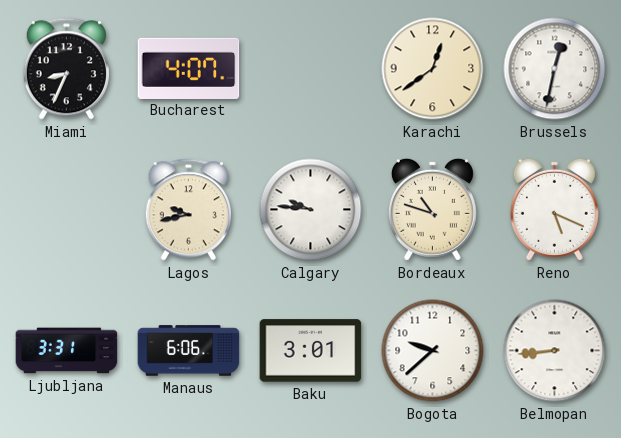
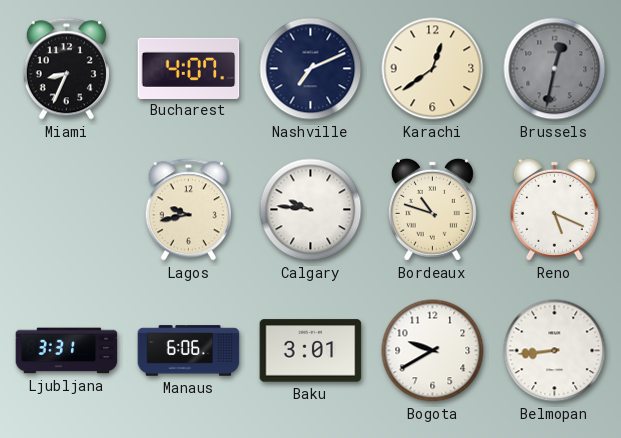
Nashville: none -> 7:11 (311, 69)
Brussels dial: white -> grey (555, 69)
Bogota: 9:38 -> 9:40 (433, 351)
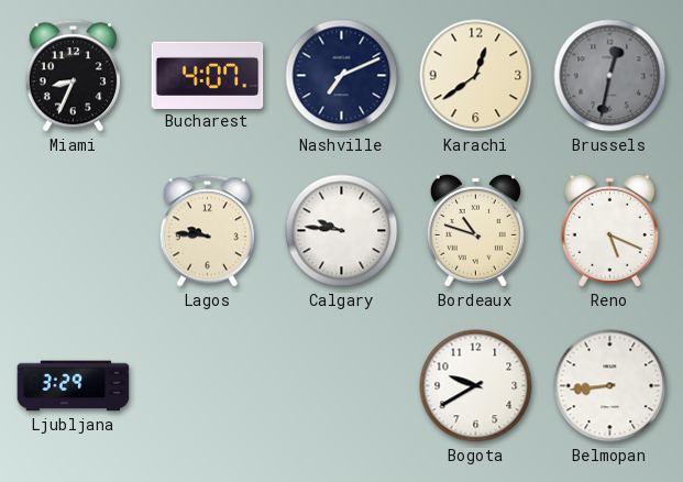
Lagos: 9:43 -> 9:46 (207, 231)
Ljubljana: 3:31 -> 3:29 (74, 386)
Manaus: 6:06 -> none (189, 351)
Baku: 3:01 -> none (311, 351)
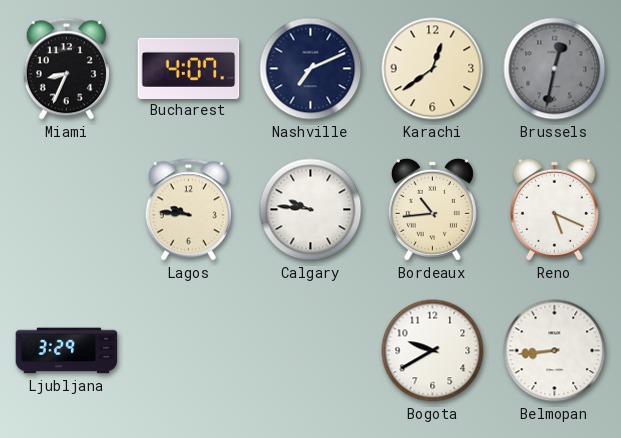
Bordeaux: 10:48 -> 10:44 (432, 209)
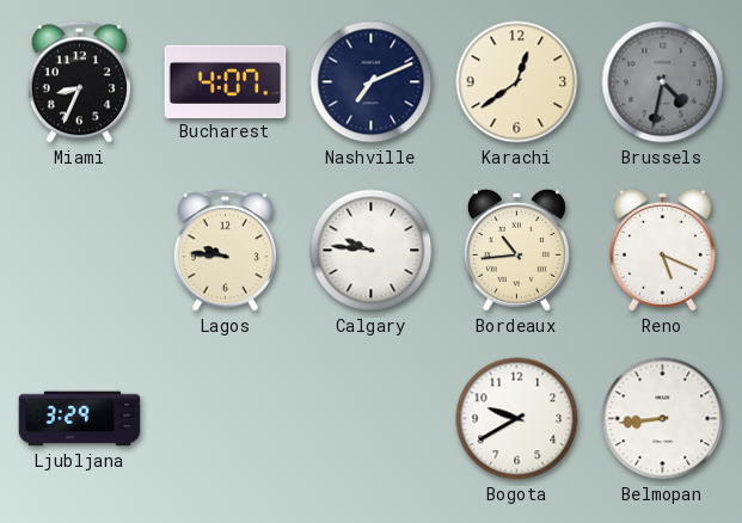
Brussels: 12:32 -> 4:32 (663, 82)
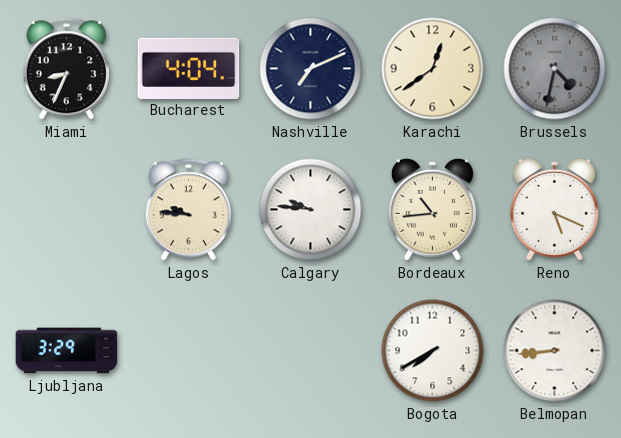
Bucharest: 4:07 -> 4:04 (189, 68)
Bogota: 9:40 -> 7:40 (433, 351)
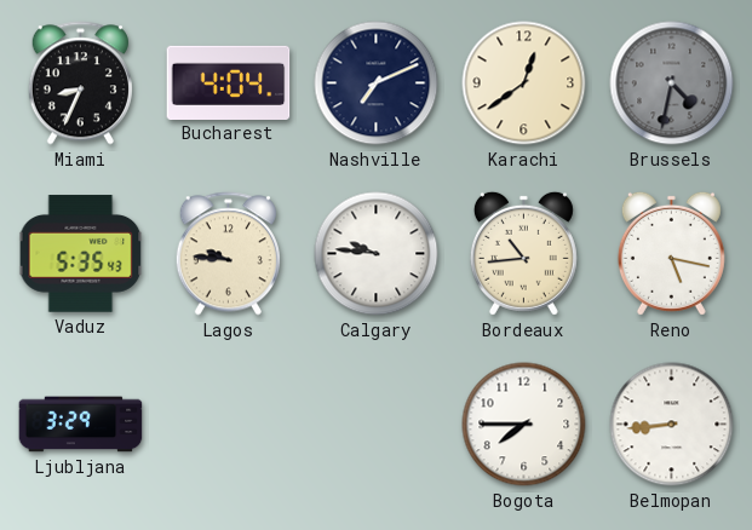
Vaduz: none -> 5:35 (81, 254)
Reno: 5:19 -> 5:17 (671, 253)
Bogota: 7:40 -> 7:45 (524, 425)
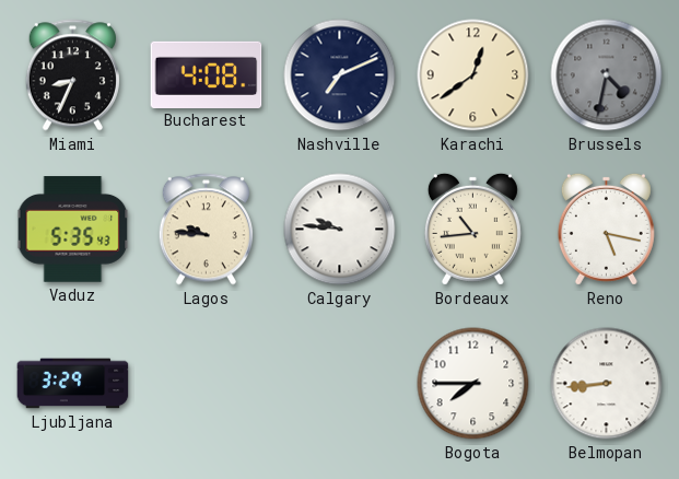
Bucharest: 4:04 -> 4:08 (207, 74)
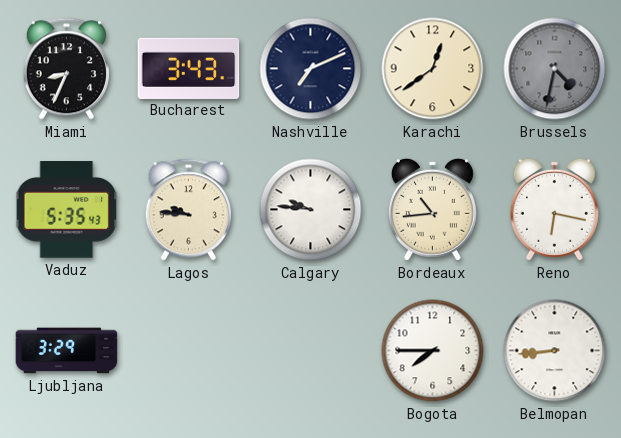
Bucharest: 4:08 -> 3:43 (189, 68)
Reno: 5:17 -> 6:17 (554, 209)
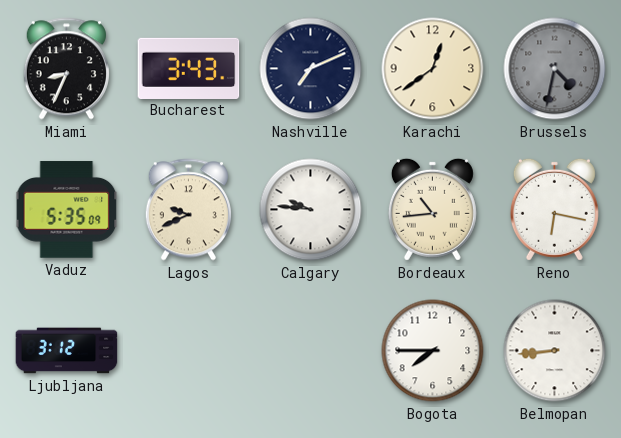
Vaduz: 5:35:43 -> 5:35:09 (67, 210)
Lagos: 9:46 -> 9:41 (188, 210)
Ljubljana: 3:29 -> 3:12 (67, 351)
